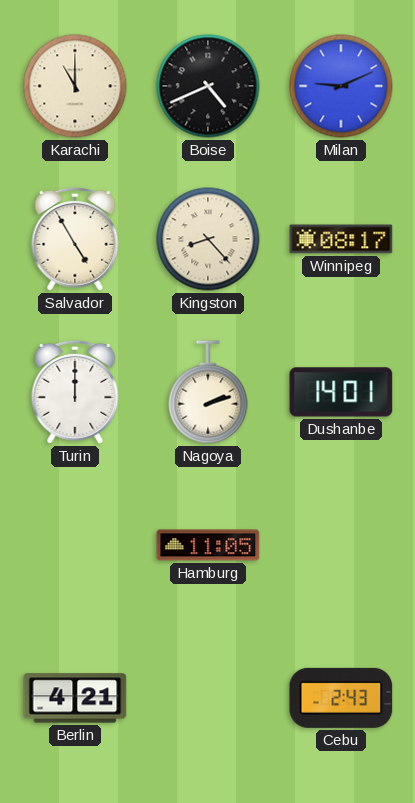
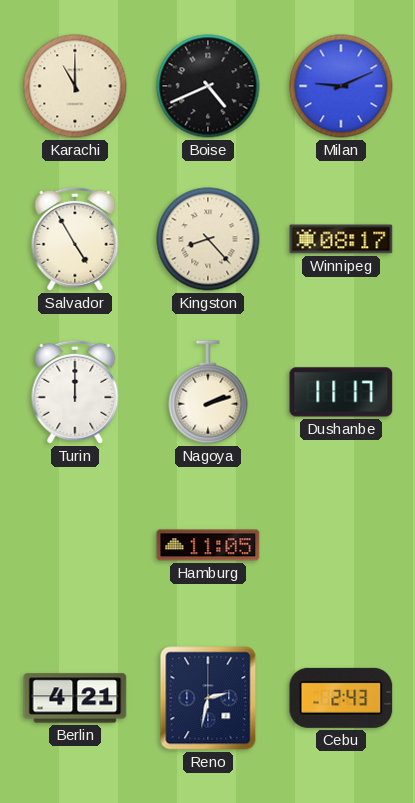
Dushanbe: 14:01 -> 11:17 (341, 392)
Reno: none -> 2:32 (208, 698)
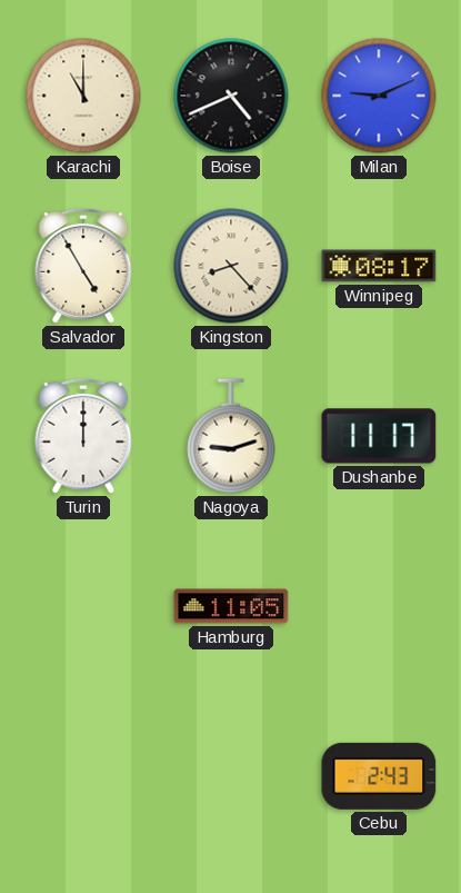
Nagoya: 2:12 -> 9:12 (231, 436)
Berlin: 4:21 -> none (75, 698)
Reno: 2:32 -> none (208, 698)
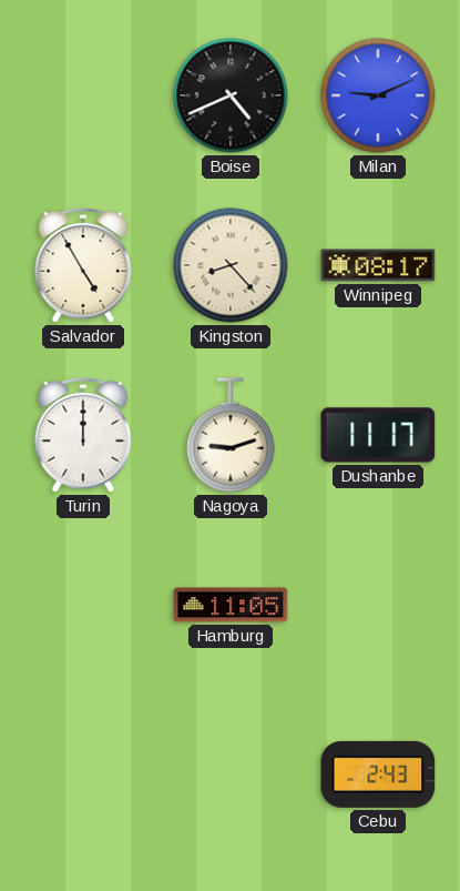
Karachi: 11:00 -> none (83, 96)
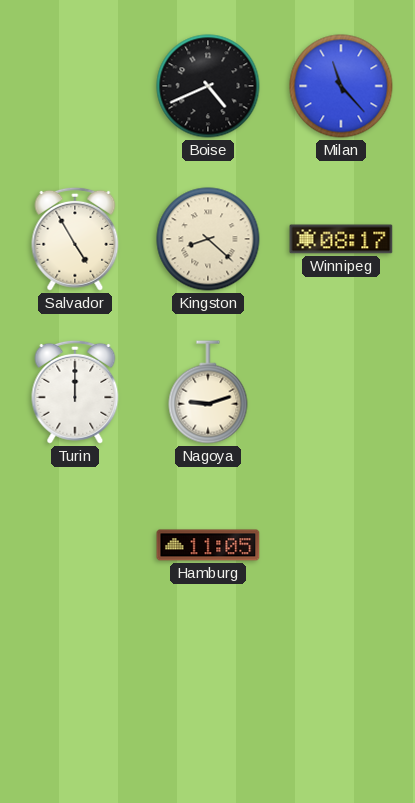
Milan: 9:11 -> 11:23 (341, 86)
Kingston: 8:23 -> 8:22 (208, 239)
Dushanbe: 11:17 -> none (378, 435)
Cebu: 2:43 -> none (378, 774)
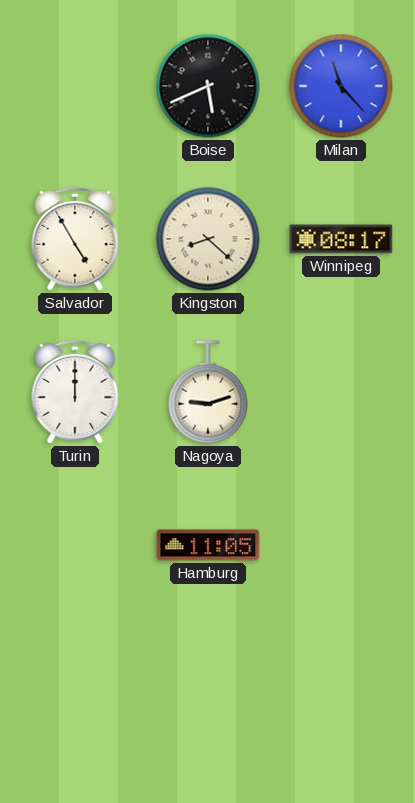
Boise: 4:41 -> 5:41 (208, 86)
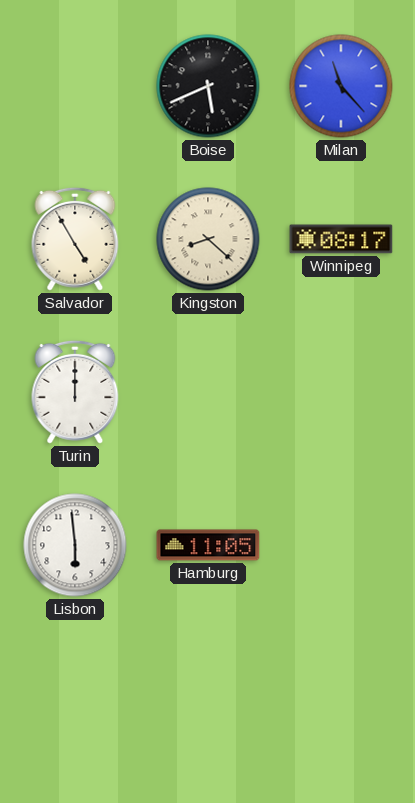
Nagoya: 9:12 -> none (208, 392)
Lisbon: none -> 5:59 (75, 545)
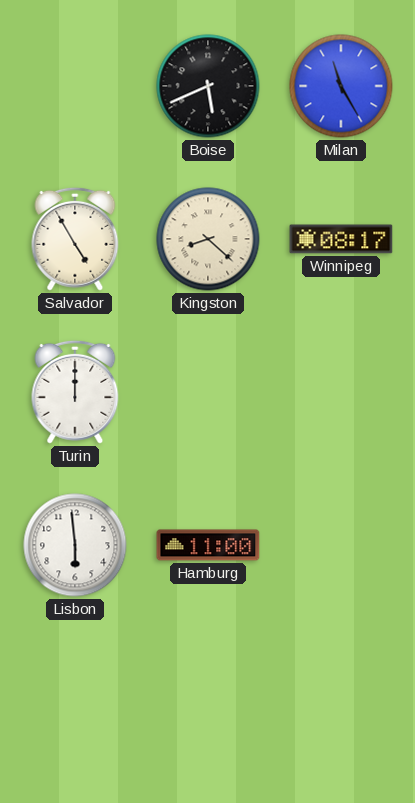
Milan: 11:23 -> 11:25 (341, 86)
Hamburg: 11:05 -> 11:00 (208, 545)
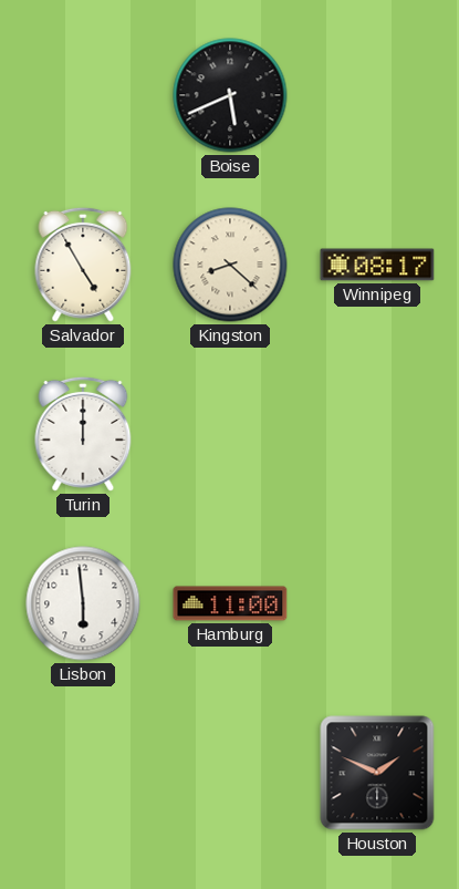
Milan: 11:25 -> none (341, 86)
Houston: none -> 1:49 (377, 773)
